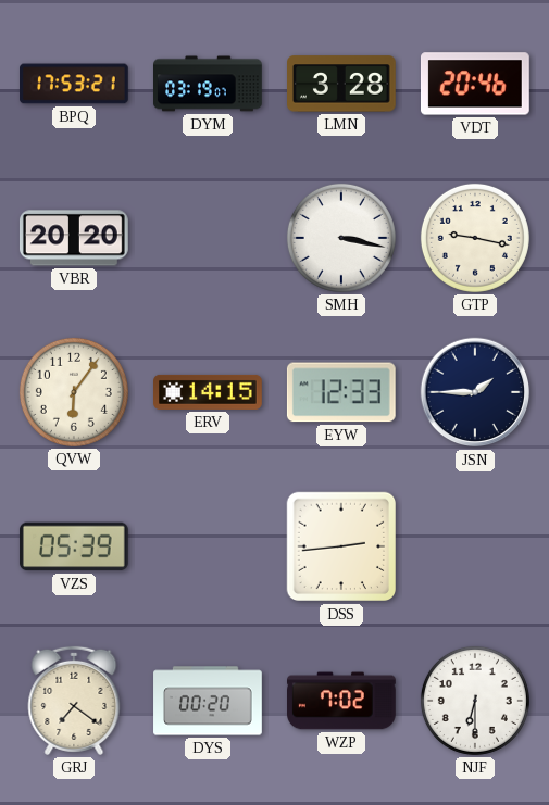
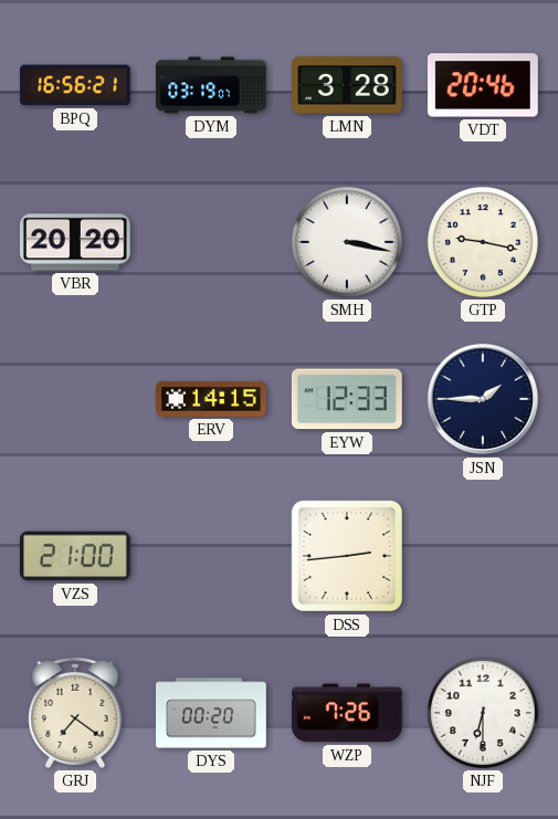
BPQ: 17:53 -> 16:56 (76, 85)
QVW: 6:06 -> none (74, 392)
VZS: 05:39 -> 21:00 (75, 556)
WZP: 7:02 -> 7:26 (348, 713)
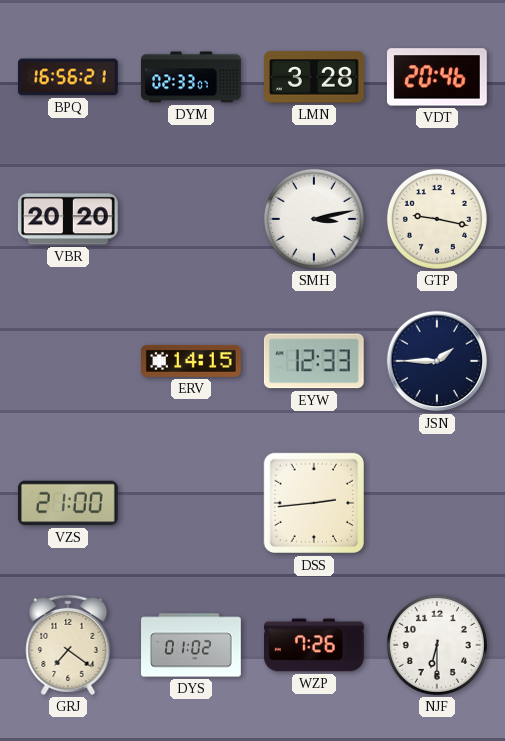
DYM: 03:19 -> 02:33 (191, 77)
SMH: 3:17 -> 3:13 (314, 219)
DYS: 00:20 -> 01:02 (191, 645)
